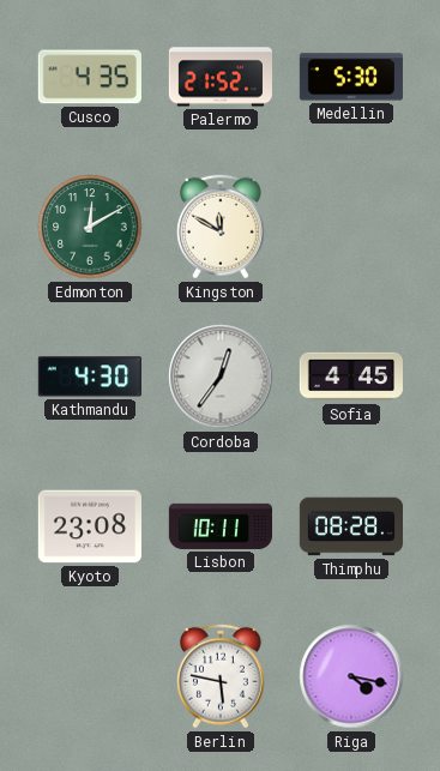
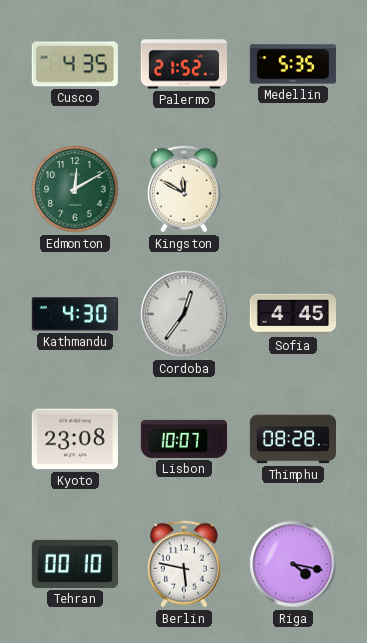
Medellin: 5:30 -> 5:35 (292, 64)
Lisbon: 10:11 -> 10:07 (183, 439)
Tehran: none -> 00:10 (75, 564)
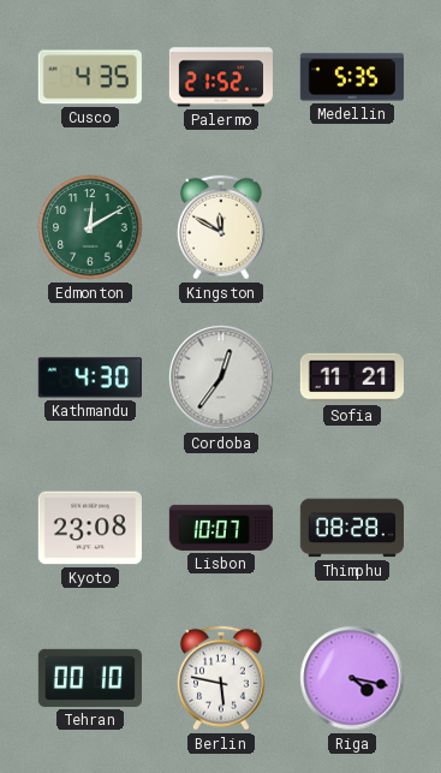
Sofia: 4:45 -> 11:21 (351, 377)
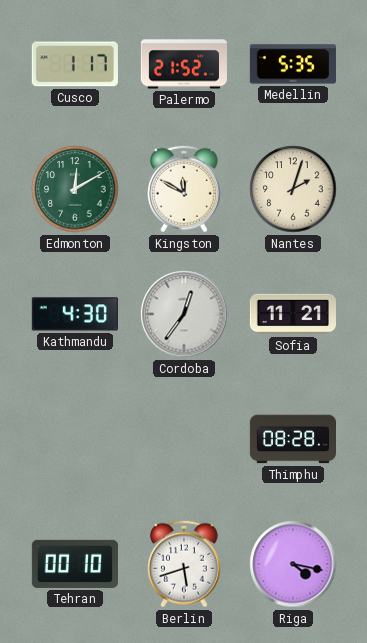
Cusco: 4:35 -> 1:17 (75, 64)
Nantes: none -> 2:03 (293, 189)
Kyoto: 23:08 -> none (90, 528)
Lisbon: 10:07 -> none (220, 528)
Berlin: 5:47 -> 5:42 (185, 564)
